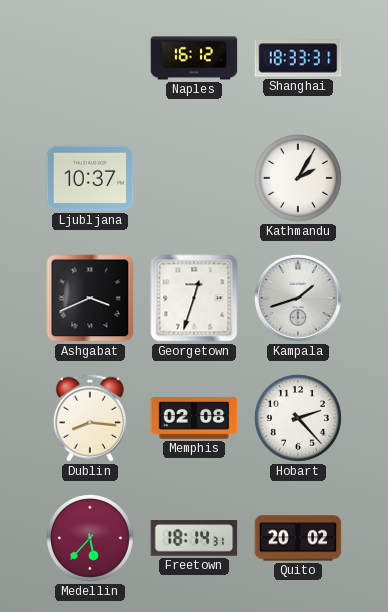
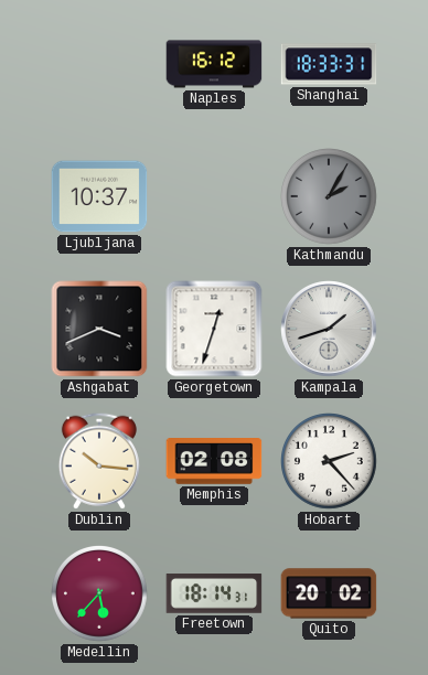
Kathmandu dial: white -> grey (330, 197)
Dublin: 8:16 -> 10:16 (99, 461)
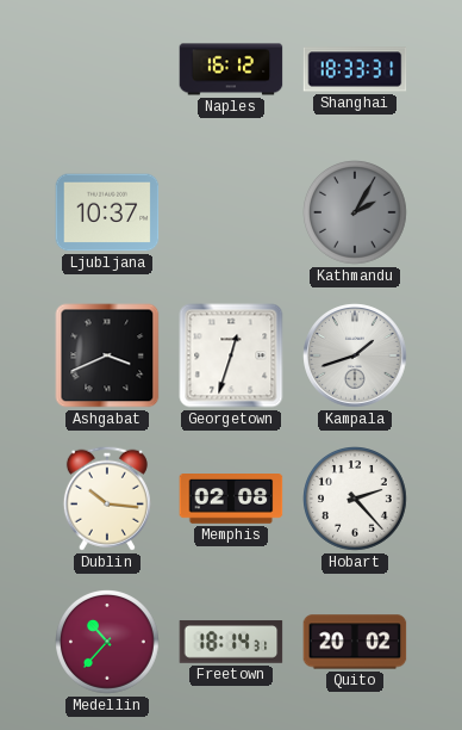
Medellin: 5:37 -> 10:37 (108, 643)
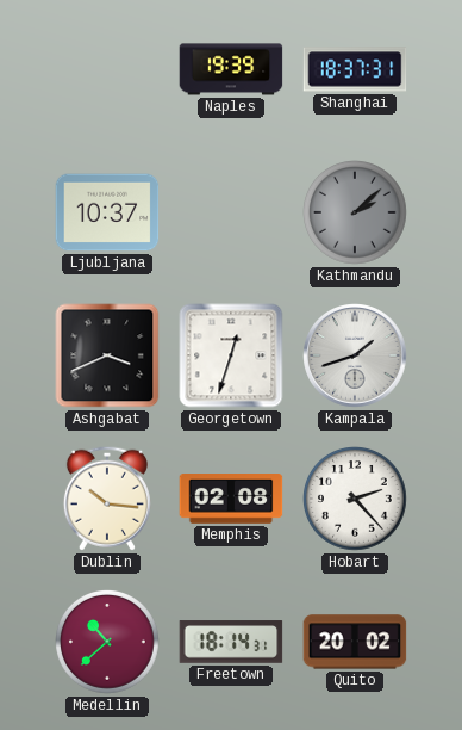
Naples: 16:12 -> 19:39 (231, 69)
Shanghai: 18:33 -> 18:37 (355, 69)
Kathmandu: 2:05 -> 2:08 (356, 214)
Medellin: 10:37 -> 10:38 (108, 643)
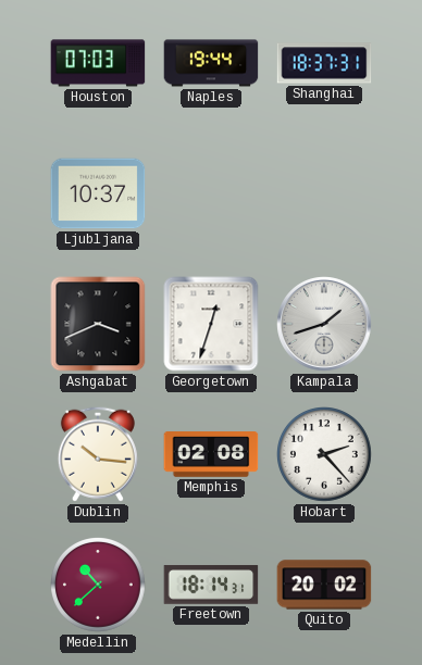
Houston: none -> 07:03 (98, 63)
Naples: 19:39 -> 19:44 (211, 63)
Kathmandu: 2:08 -> none (356, 214)
